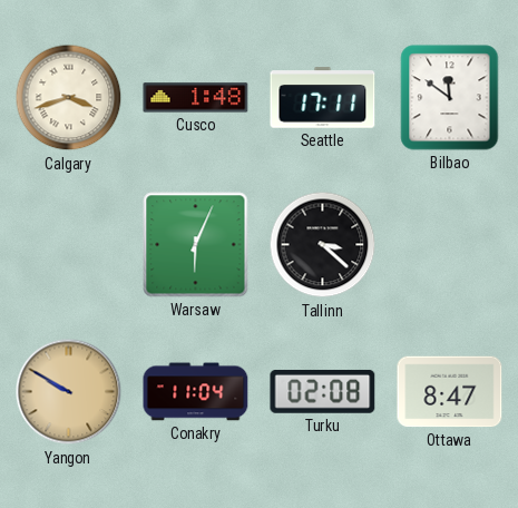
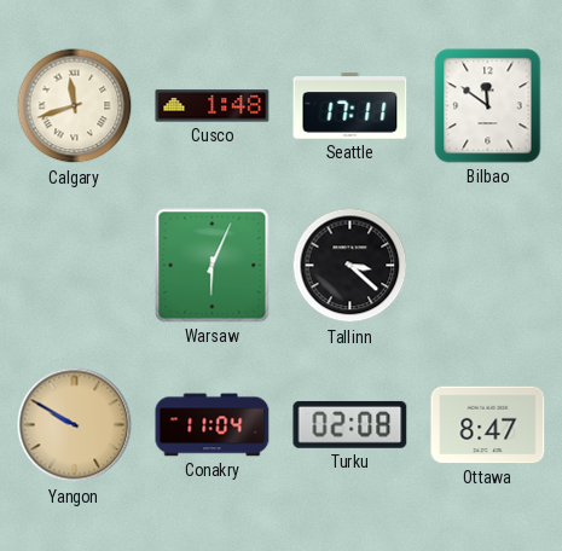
Calgary: 3:42 -> 11:42 (75, 106)
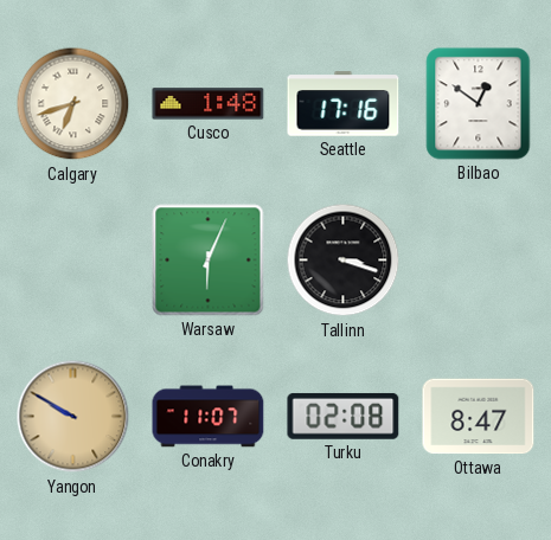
Calgary: 11:42 -> 6:42 (73, 104)
Seattle: 17:11 -> 17:16 (344, 104)
Bilbao: 11:51 -> 12:51 (479, 104)
Tallinn: 3:22 -> 3:18 (344, 261)
Conakry: 11:04 -> 11:07 (209, 417)
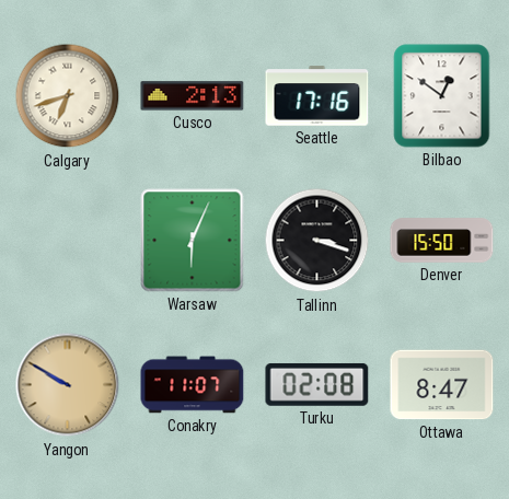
Cusco: 1:48 -> 2:13 (193, 96)
Denver: none -> 15:50 (442, 241)
